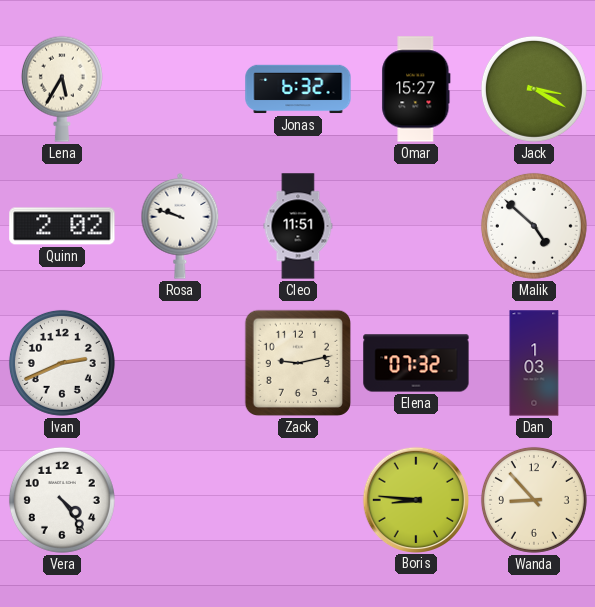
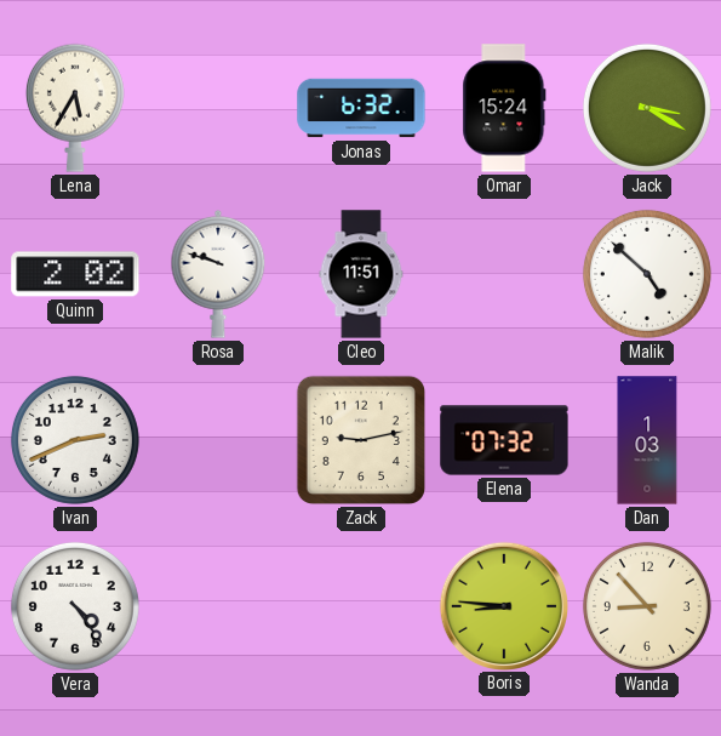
Omar: 15:27 -> 15:24 (504, 108)
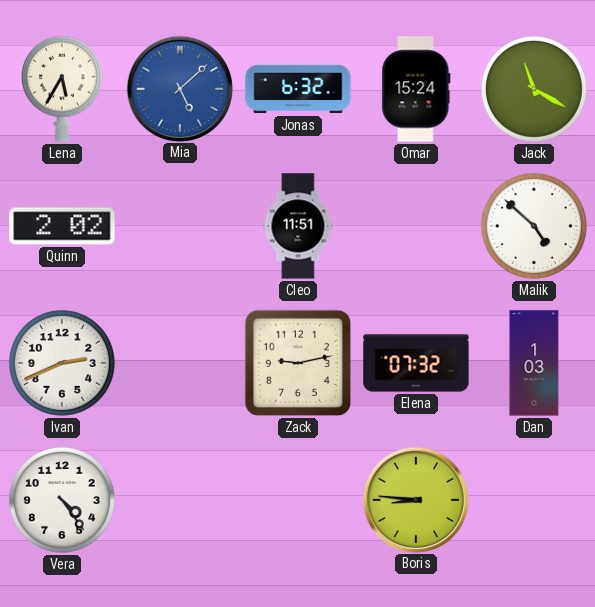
Mia: none -> 5:08 (179, 88)
Jack: 3:20 -> 11:20 (534, 89)
Rosa: 9:48 -> none (218, 274)
Wanda: 8:53 -> none (647, 606)
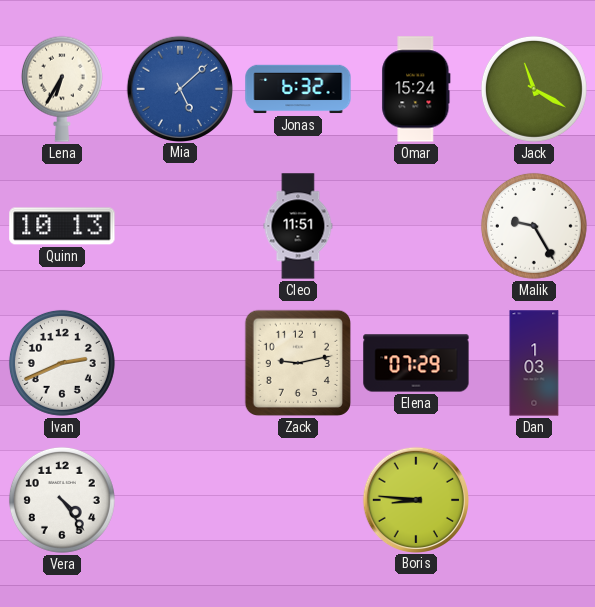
Lena: 5:35 -> 6:35 (62, 89)
Quinn: 2:02 -> 10:13 (62, 226)
Malik: 4:52 -> 9:25 (534, 226)
Elena: 07:32 -> 07:29 (416, 363)
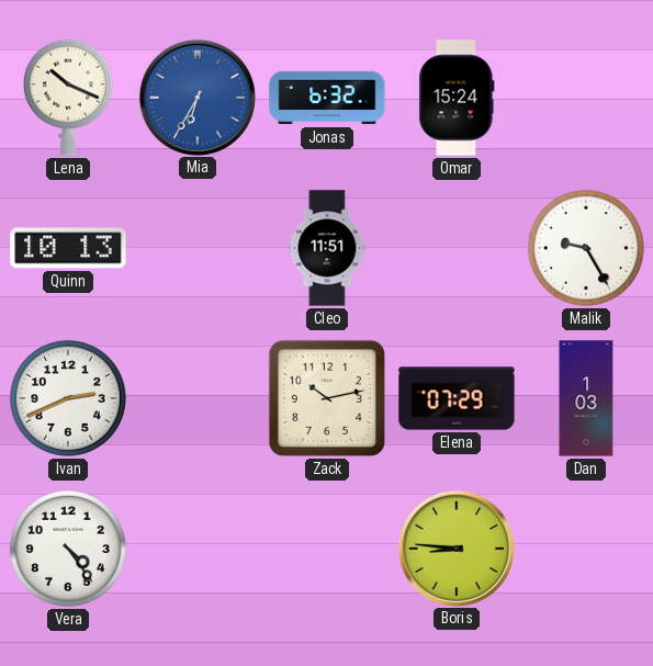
Lena: 6:35 -> 10:19 (68, 98)
Mia: 5:08 -> 6:35 (196, 97)
Jack: 11:20 -> none (534, 89)
Zack: 9:13 -> 10:13 (327, 398)
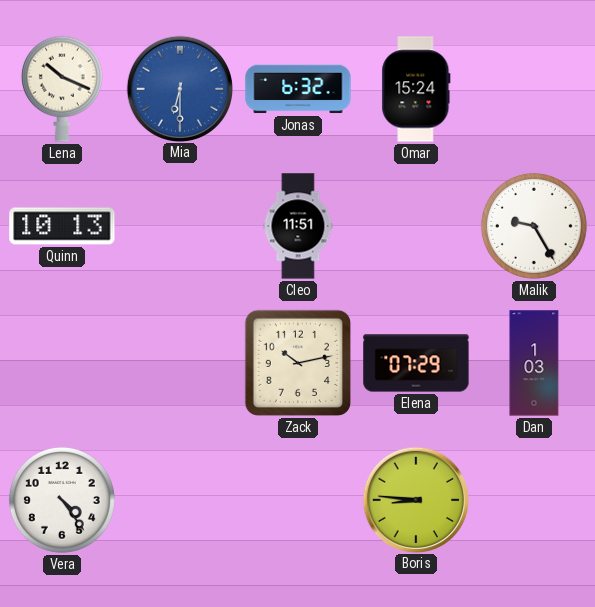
Mia: 6:35 -> 6:30 (179, 88)
Ivan: 2:41 -> none (68, 398)
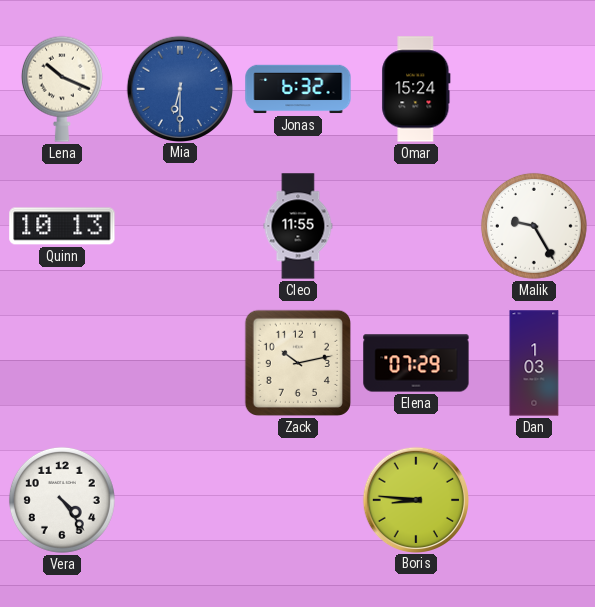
Cleo: 11:51 -> 11:55 (298, 226)
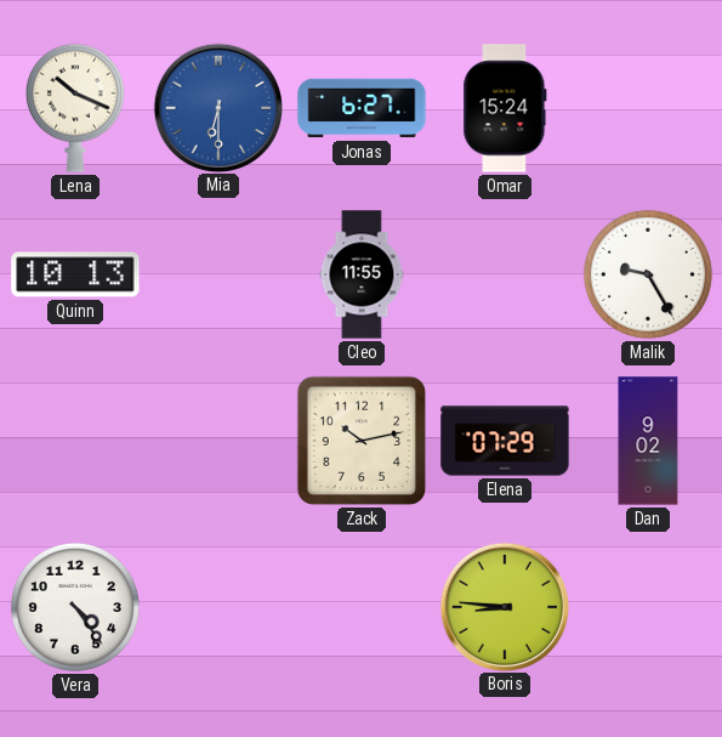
Jonas: 6:32 -> 6:27 (362, 108)
Dan: 1:03 -> 9:02 (648, 441)
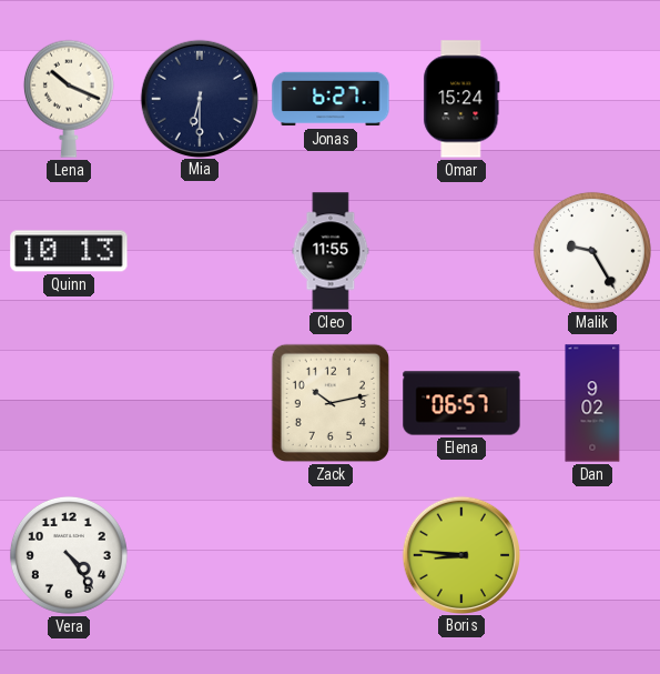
Mia dial: blue -> navy (199, 98)
Elena: 07:29 -> 06:57 (461, 403)
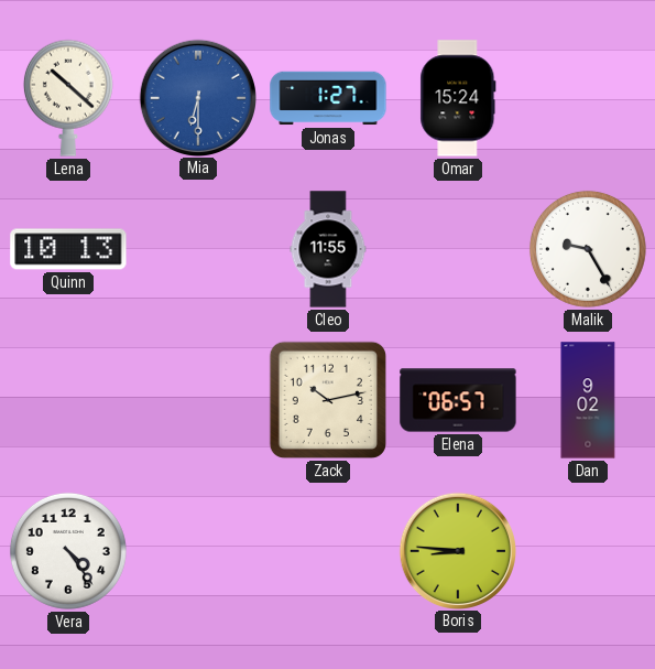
Lena: 10:19 -> 10:22 (68, 98)
Mia dial: navy -> blue (197, 97)
Jonas: 6:27 -> 1:27 (328, 98)
